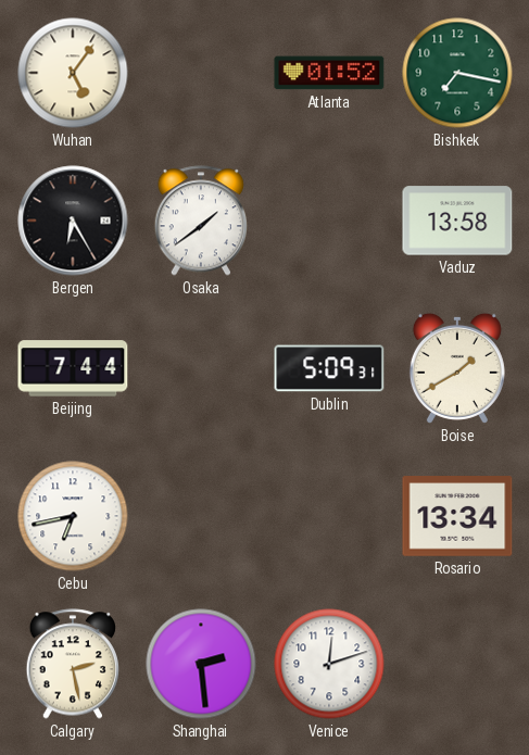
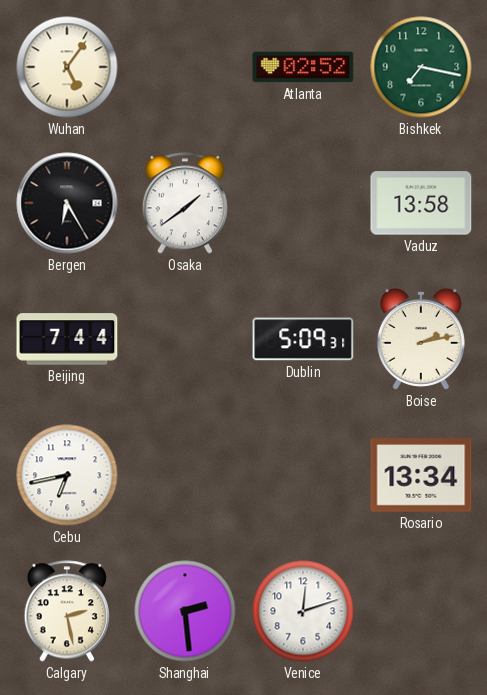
Atlanta: 01:52 -> 02:52 (303, 67)
Boise: 1:40 -> 2:13 (421, 339)
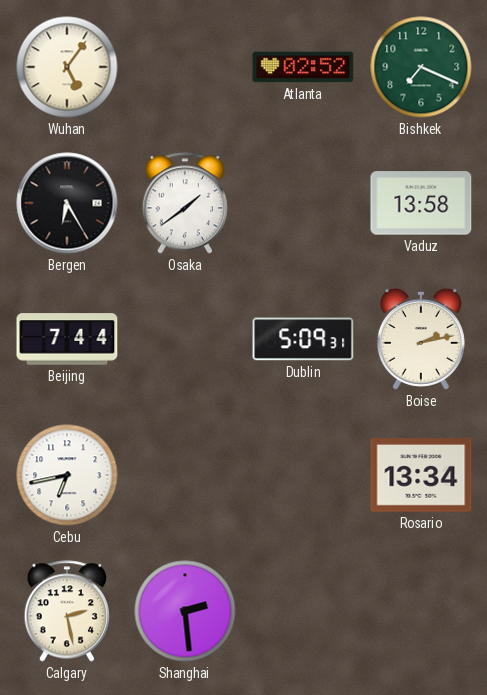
Bishkek: 7:17 -> 7:19 (421, 67)
Venice: 12:12 -> none (303, 611)
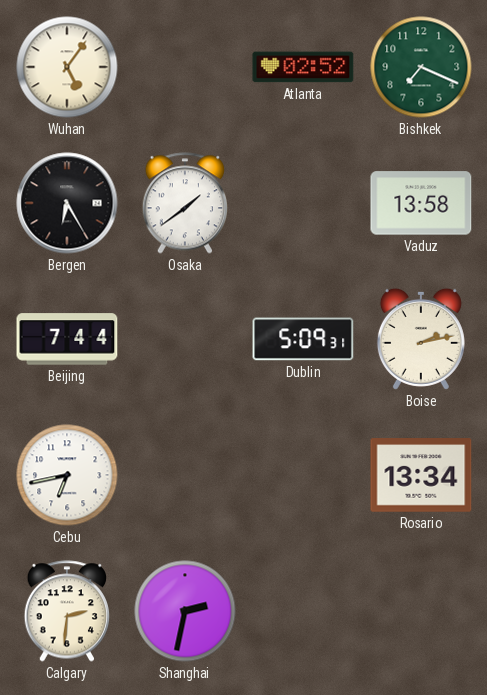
Calgary: 2:28 -> 2:31 (66, 611)
Shanghai: 2:29 -> 2:32 (185, 611)
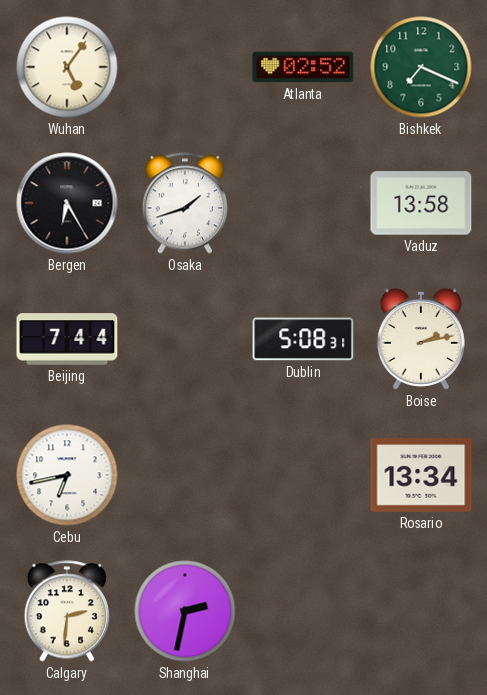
Osaka: 1:39 -> 1:42 (184, 203)
Dublin: 5:09 -> 5:08 (303, 339)
